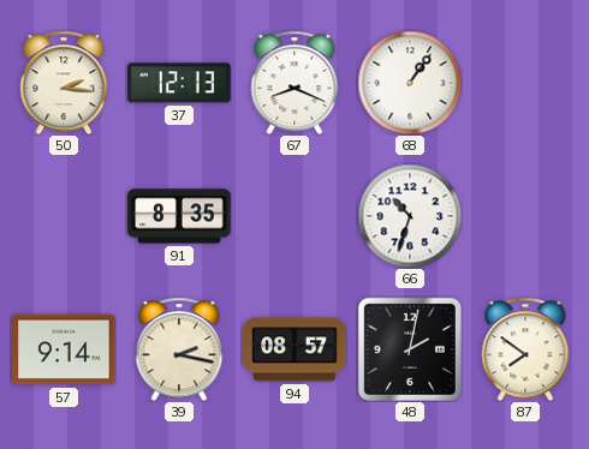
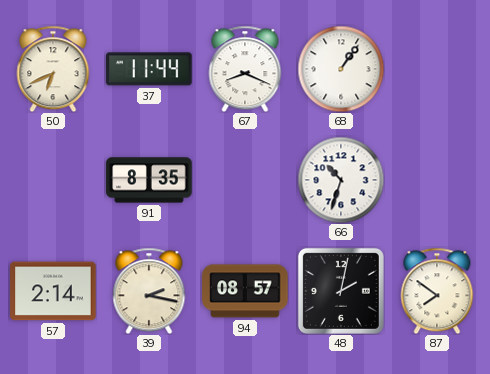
50: 2:16 -> 6:41 (53, 69)
37: 12:13 -> 11:44 (149, 69)
57: 9:14 -> 2:14 (53, 291)
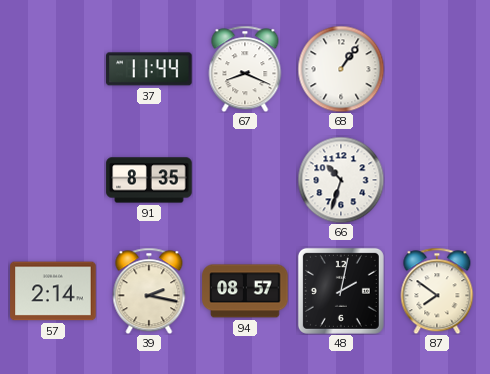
50: 6:41 -> none (53, 69)
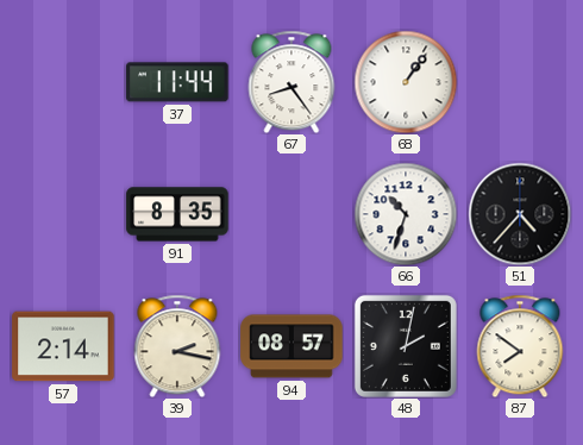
67: 8:19 -> 8:24 (291, 82)
51: none -> 4:37 (520, 214)
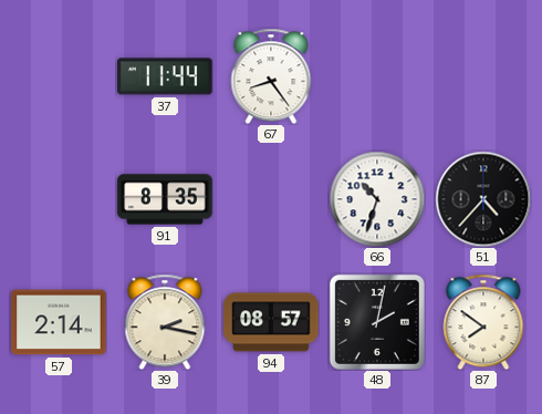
68: 1:06 -> none (406, 82)
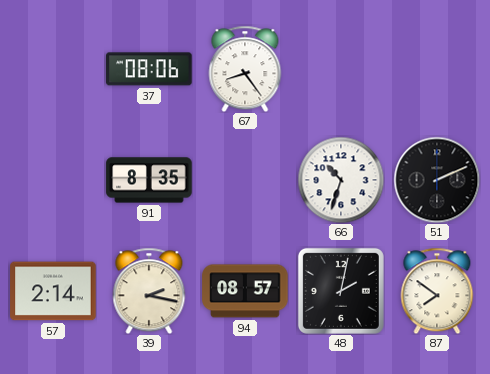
37: 11:44 -> 08:06 (149, 69)
51: 4:37 -> 2:11 (437, 180)
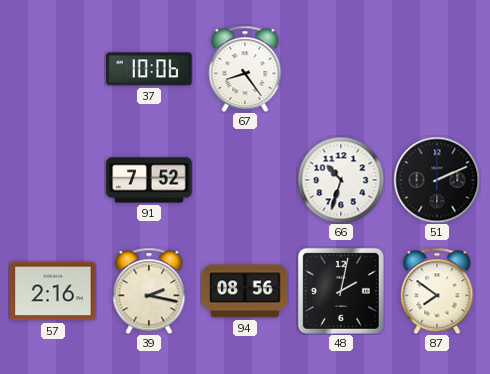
37: 08:06 -> 10:06 (149, 69)
91: 8:35 -> 7:52 (149, 180)
57: 2:14 -> 2:16 (53, 291)
94: 08:57 -> 08:56 (245, 291)
